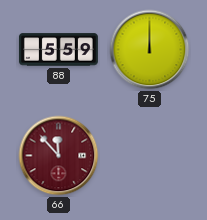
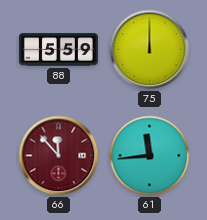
61: none -> 11:44 (150, 156)
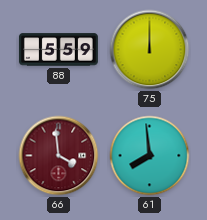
66: 11:53 -> 3:59 (59, 156)
61: 11:44 -> 7:59 (150, 156)
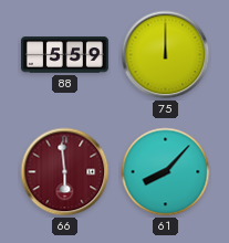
66: 3:59 -> 5:59 (65, 172)
61: 7:59 -> 8:07 (166, 172)
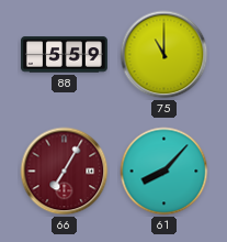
75: 12:00 -> 11:00 (164, 55)
66: 5:59 -> 7:05 (65, 172)
